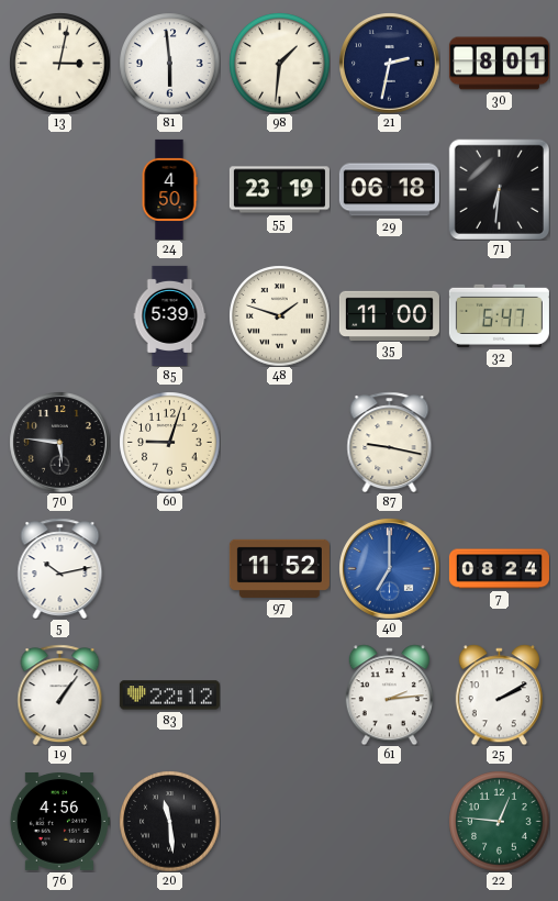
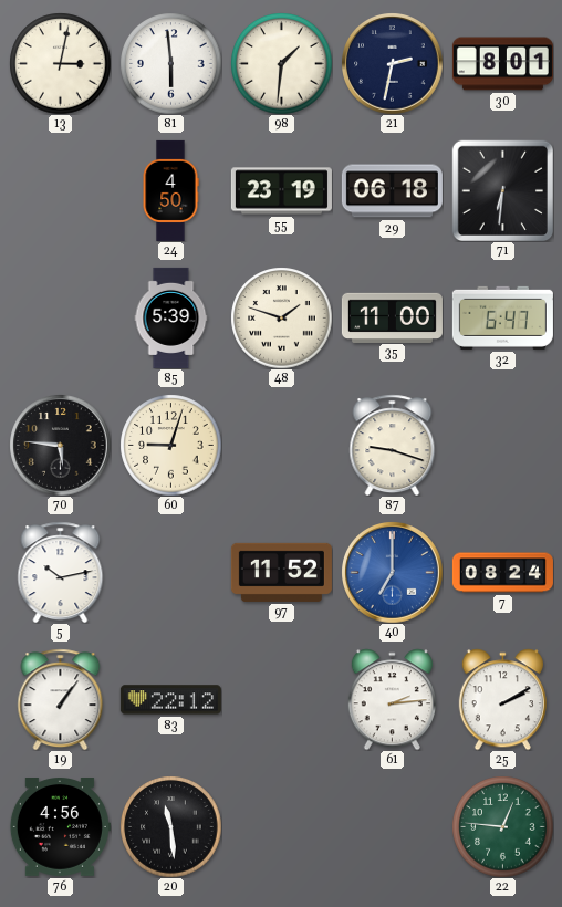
87: 9:17 -> 9:18 (393, 445)
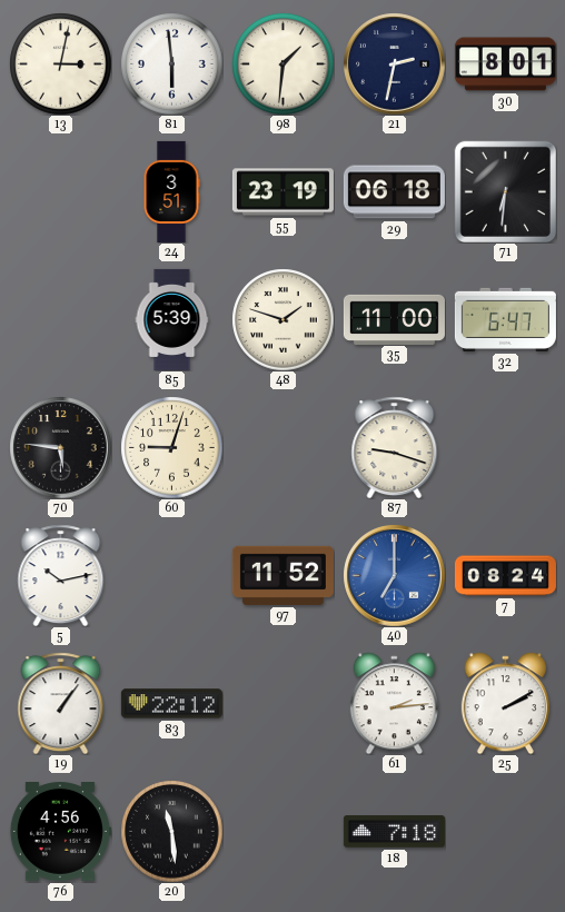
24: 4:50 -> 3:51 (171, 191)
18: none -> 7:18 (394, 832)
22: 12:46 -> none (502, 826)
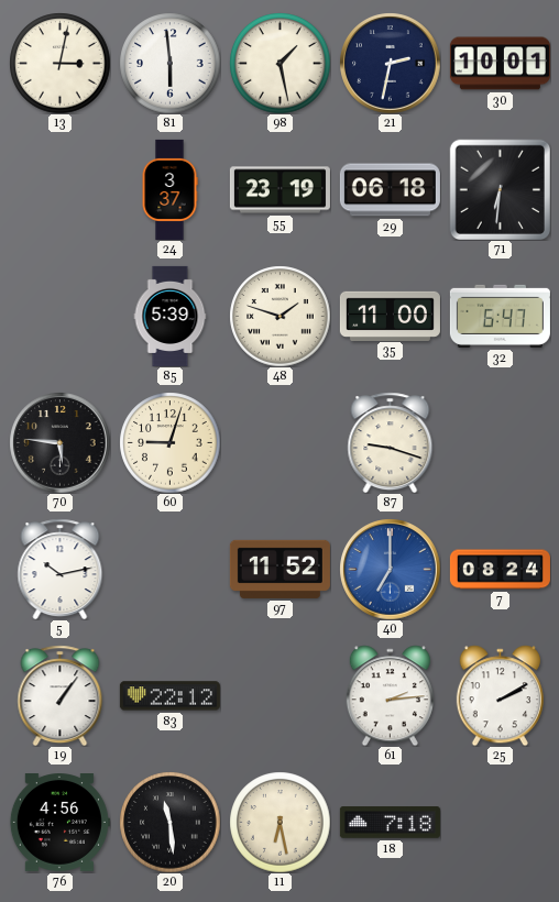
98: 1:31 -> 1:28 (279, 63)
30: 8:01 -> 10:01 (500, 64)
24: 3:51 -> 3:37 (169, 189)
11: none -> 6:28 (279, 822)
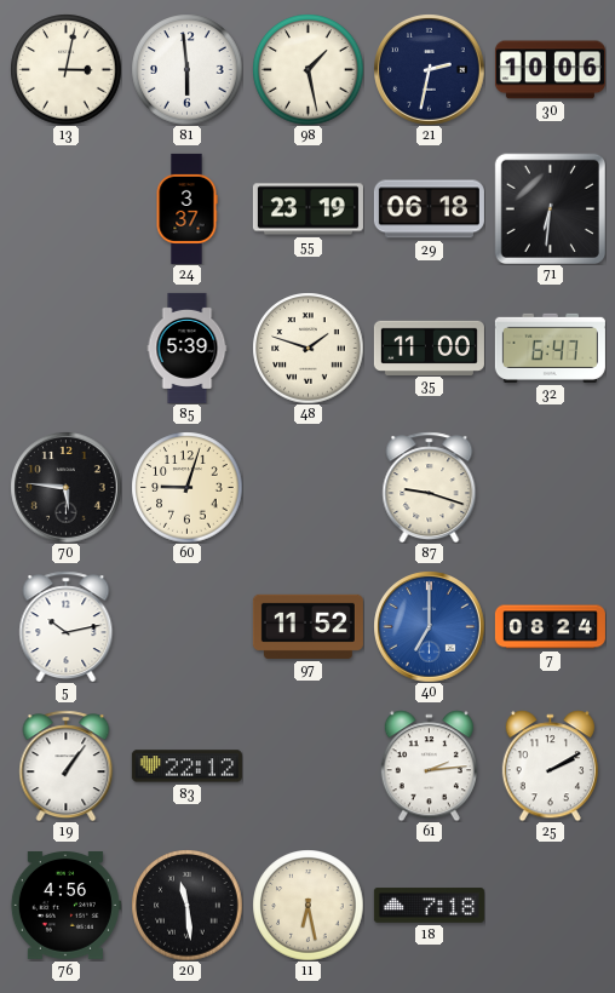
30: 10:01 -> 10:06 (550, 70)
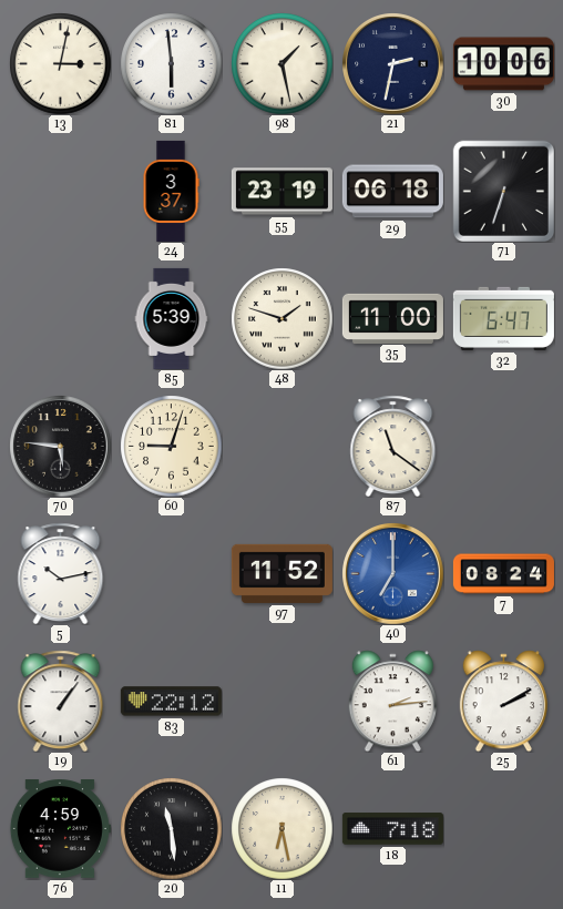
71: 6:31 -> 6:33 (503, 191)
87: 9:18 -> 11:21 (393, 446)
76: 4:56 -> 4:59 (60, 829)
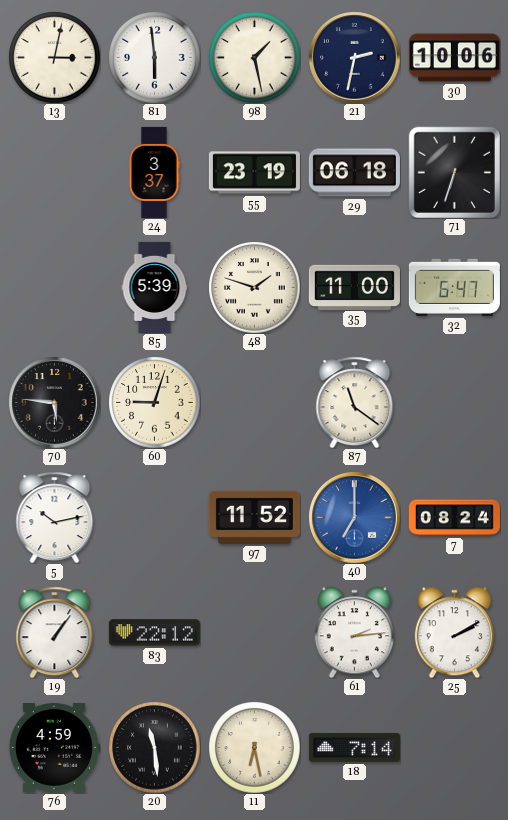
18: 7:18 -> 7:14 (354, 748)
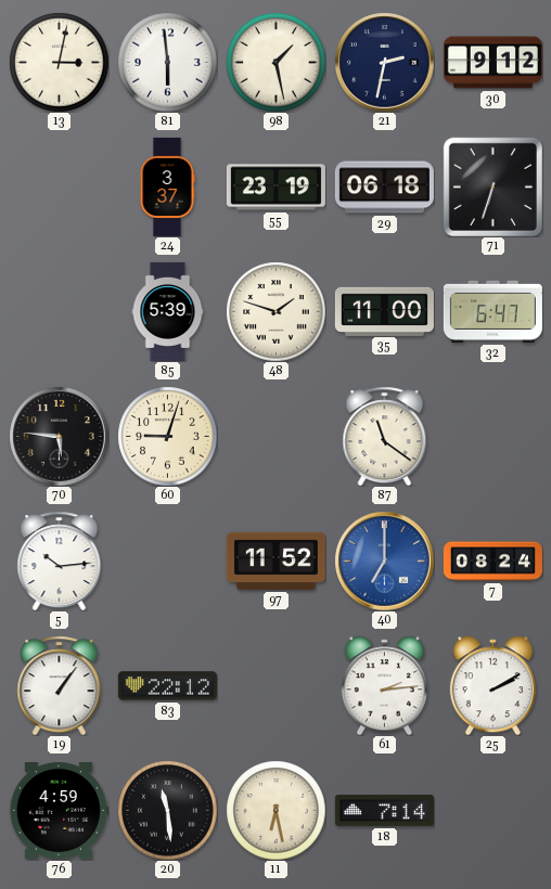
30: 10:06 -> 9:12 (492, 63)
5: 10:13 -> 10:14 (60, 561)
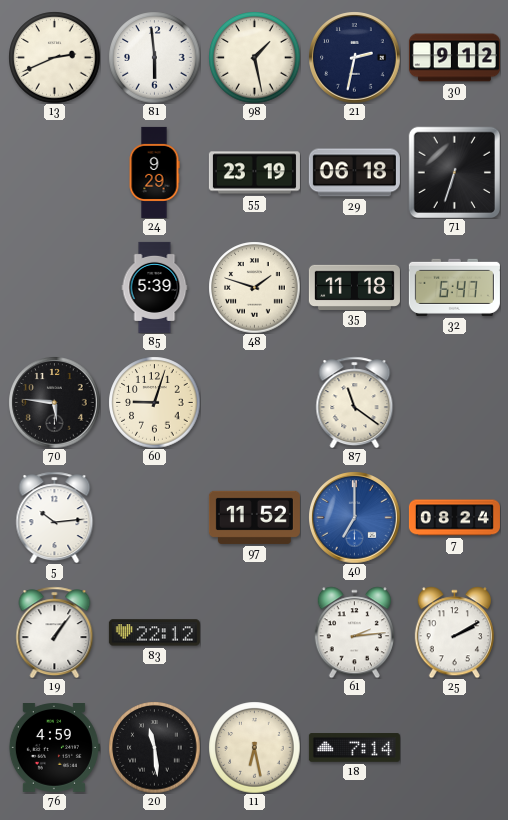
13: 3:02 -> 2:41 (54, 57)
24: 3:37 -> 9:29 (154, 172)
35: 11:00 -> 11:18 (354, 287)
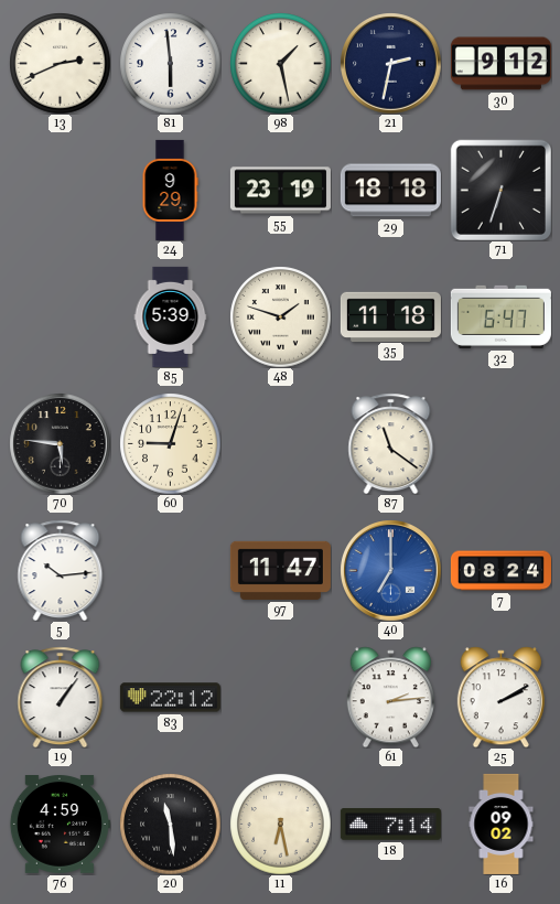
29: 06:18 -> 18:18 (390, 191)
97: 11:52 -> 11:47 (280, 570)
16: none -> 09:02 (502, 824)
